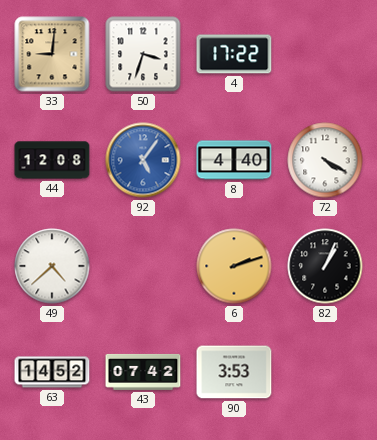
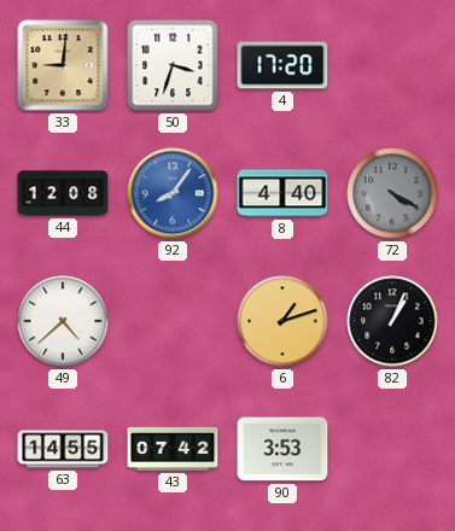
4: 17:22 -> 17:20 (282, 65)
92: 5:06 -> 8:06 (173, 193)
72 dial: white -> grey (392, 193)
6: 2:12 -> 1:12 (282, 321)
63: 14:52 -> 14:55 (63, 449)
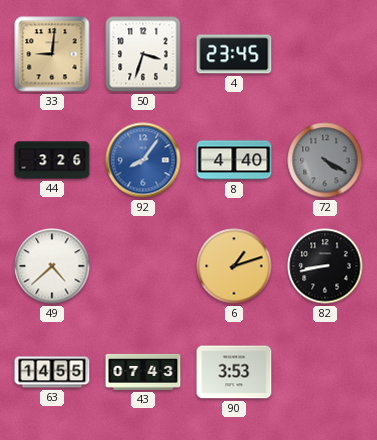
4: 17:20 -> 23:45 (234, 54)
44: 12:08 -> 3:26 (52, 160)
82: 1:04 -> 8:43 (325, 266)
43: 07:42 -> 07:43 (143, 372)
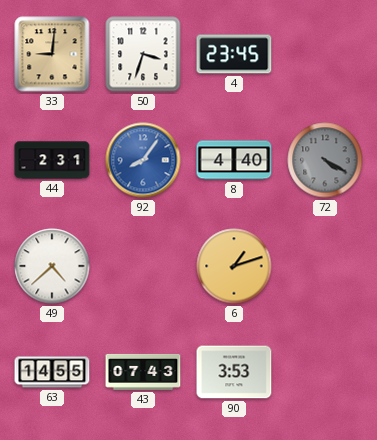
44: 3:26 -> 2:31 (52, 160)
82: 8:43 -> none (325, 266)
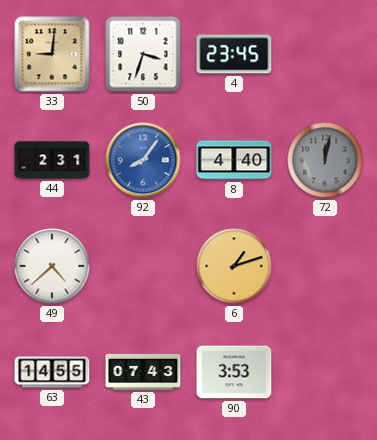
72: 4:20 -> 12:02 (325, 160)
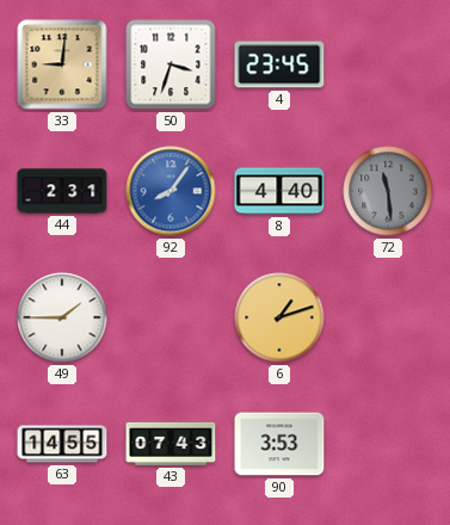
72: 12:02 -> 11:29 (388, 191)
49: 4:38 -> 1:45 (62, 317)
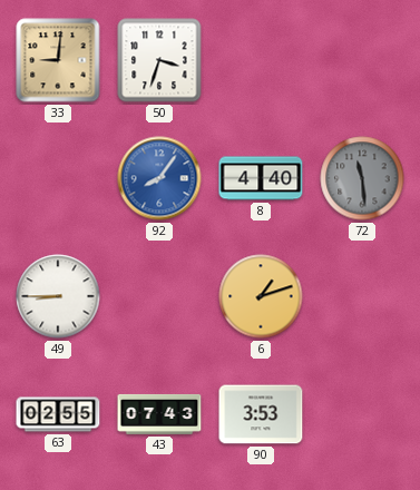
4: 23:45 -> none (279, 64)
44: 2:31 -> none (62, 191)
49: 1:45 -> 8:45 (58, 296)
63: 14:55 -> 02:55 (58, 414)
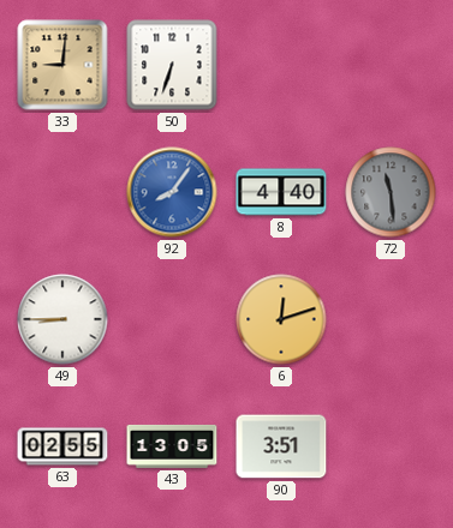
50: 3:33 -> 6:33 (172, 65)
6: 1:12 -> 12:12 (281, 319)
43: 07:43 -> 13:05 (172, 446)
90: 3:53 -> 3:51 (281, 446)
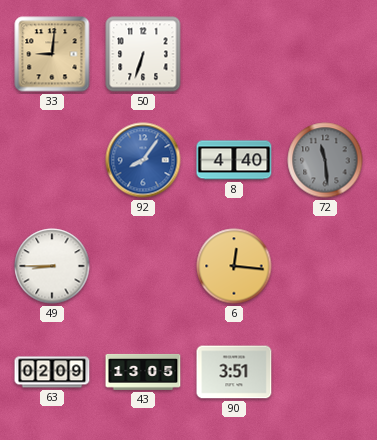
6: 12:12 -> 12:16 (234, 266)
63: 02:55 -> 02:09 (52, 372)
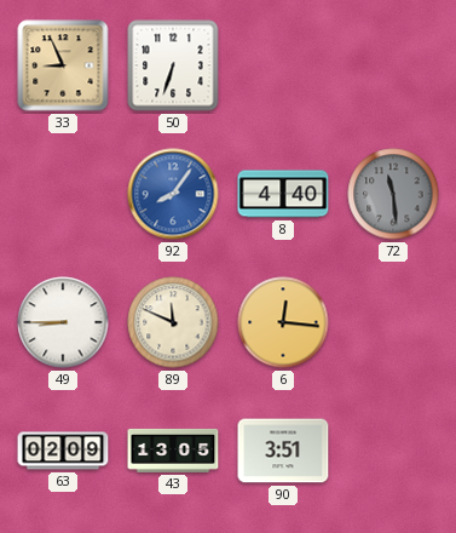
33: 9:01 -> 8:56 (63, 65)
89: none -> 11:49 (173, 322)
